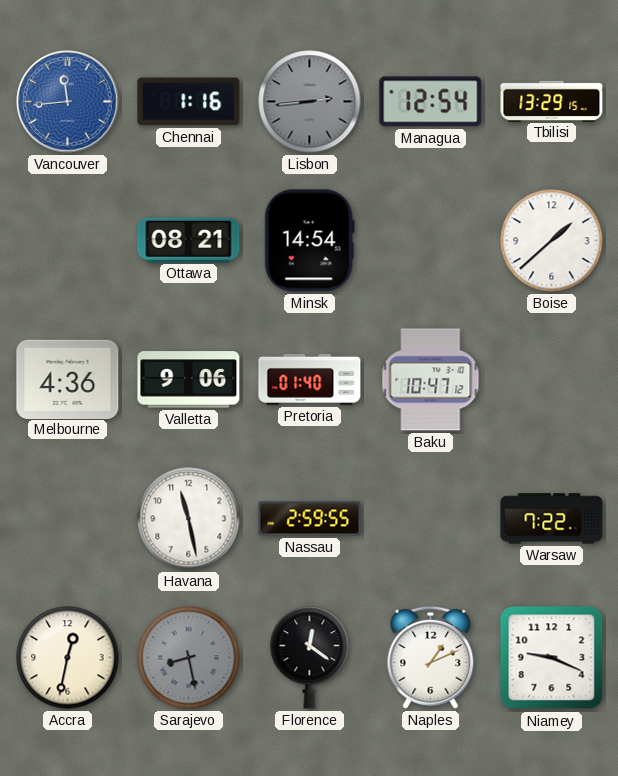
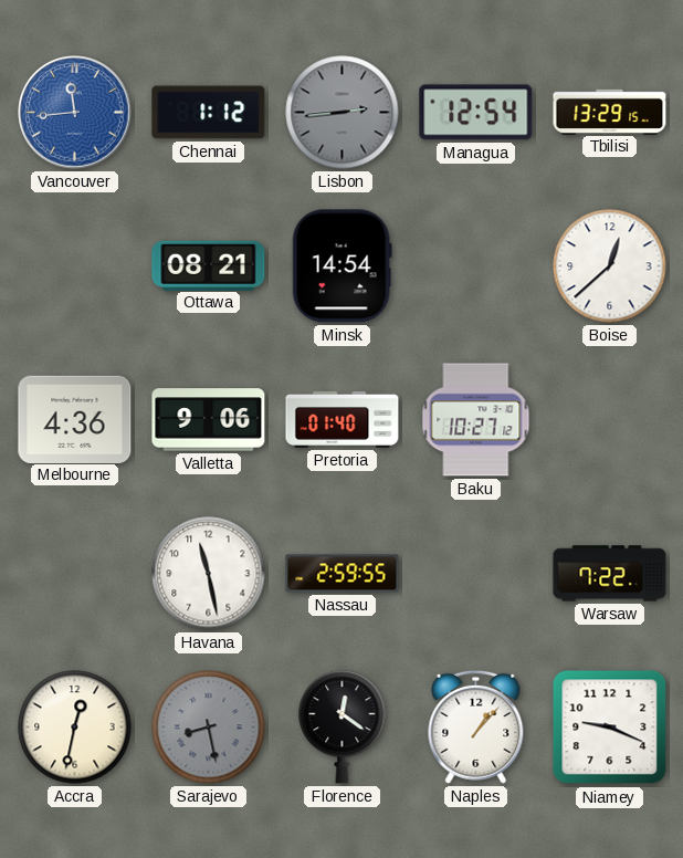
Chennai: 1:16 -> 1:12 (209, 113)
Boise: 1:38 -> 12:38 (610, 266)
Baku: 10:47 -> 10:27 (476, 420)
Naples: 1:11 -> 1:07 (476, 726)
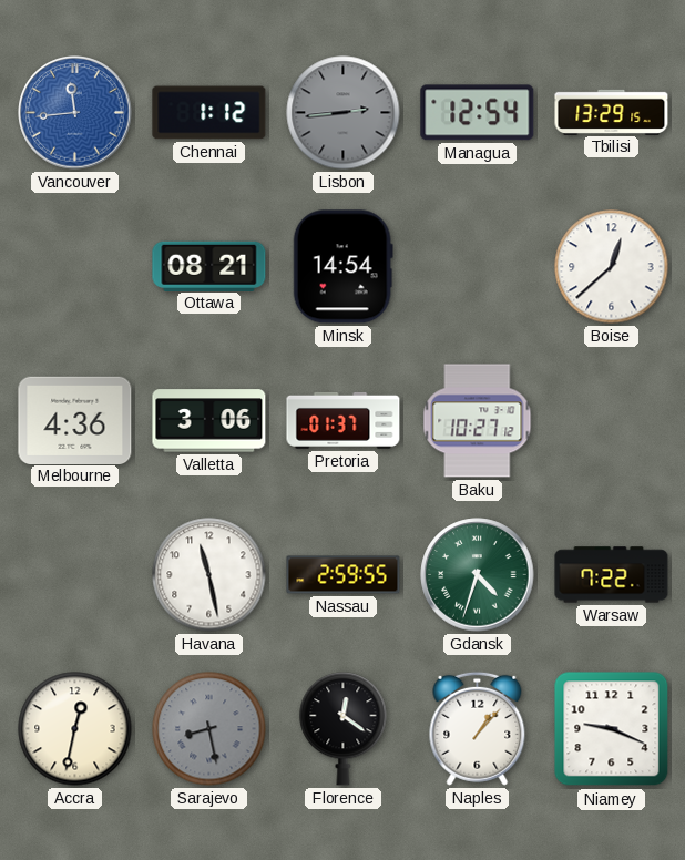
Valletta: 9:06 -> 3:06 (209, 421)
Pretoria: 01:40 -> 01:37 (344, 420)
Gdansk: none -> 4:33 (478, 575)
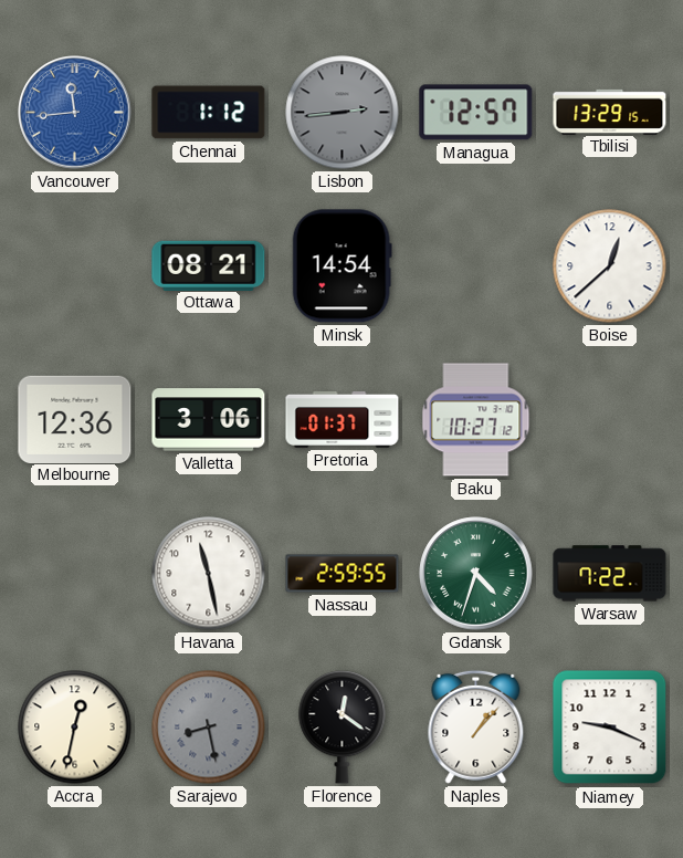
Managua: 12:54 -> 12:57 (476, 113)
Melbourne: 4:36 -> 12:36 (75, 419)
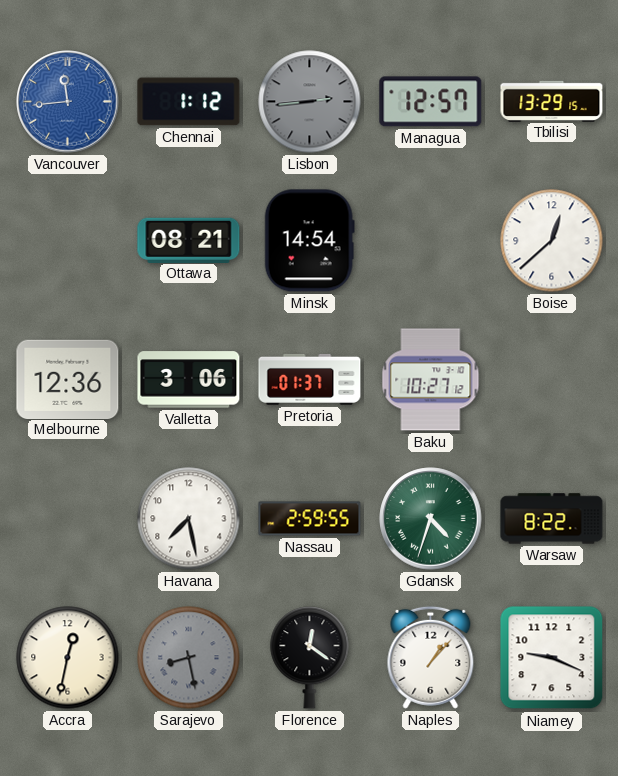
Havana: 11:28 -> 7:28 (189, 519)
Warsaw: 7:22 -> 8:22 (552, 519)
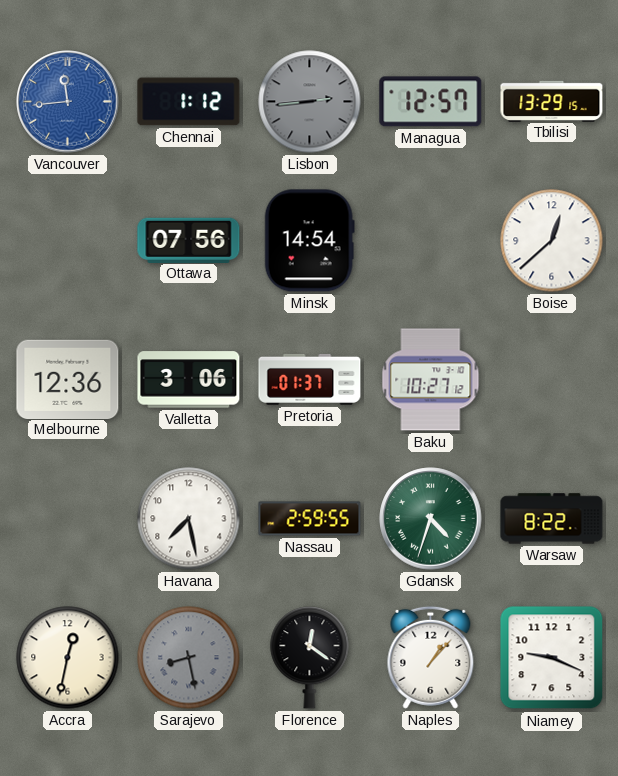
Ottawa: 08:21 -> 07:56 (189, 240)
